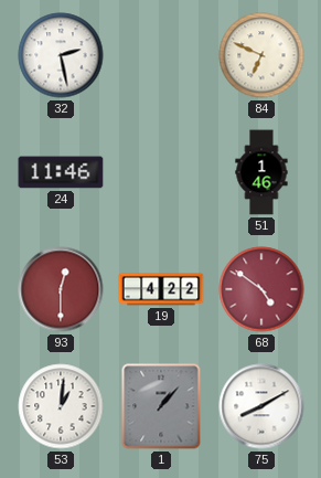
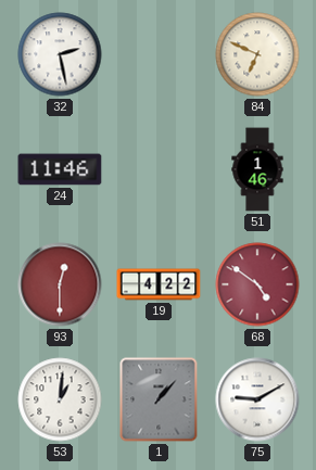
75: 8:10 -> 9:10 (257, 399)
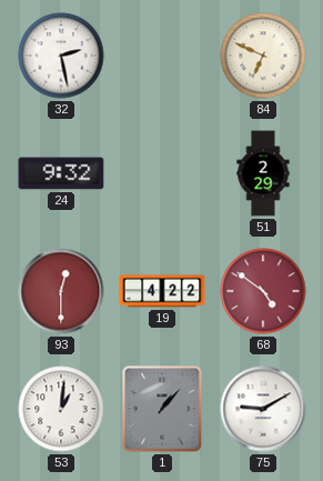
24: 11:46 -> 9:32 (61, 173)
51: 1:46 -> 2:29 (263, 173)
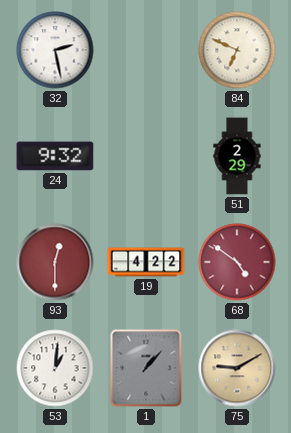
75 dial: white -> champagne (237, 368)
